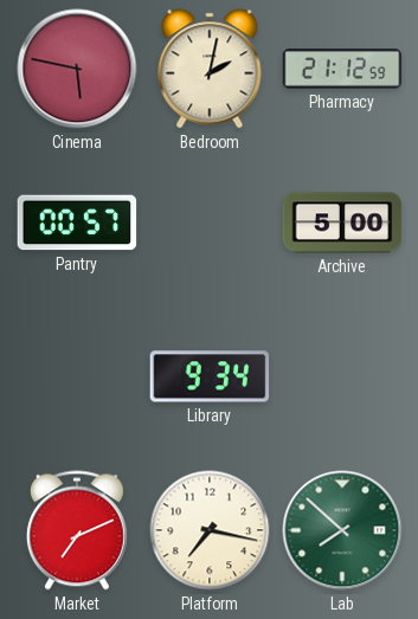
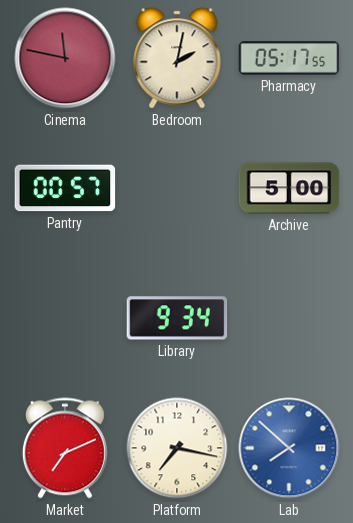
Cinema: 5:47 -> 11:47 (65, 58)
Pharmacy: 21:12 -> 05:17 (289, 58)
Lab dial: green -> blue (289, 448)
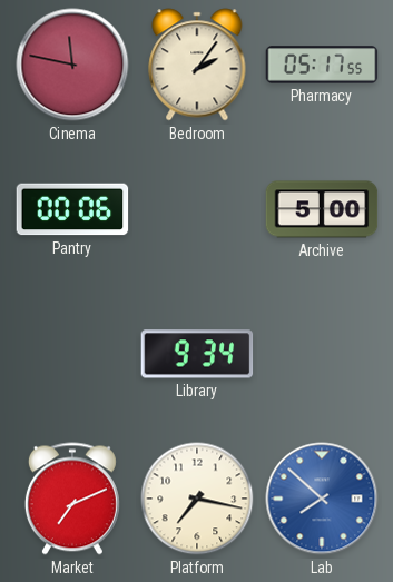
Bedroom: 2:02 -> 2:06 (197, 65)
Pantry: 00:57 -> 00:06 (72, 209)
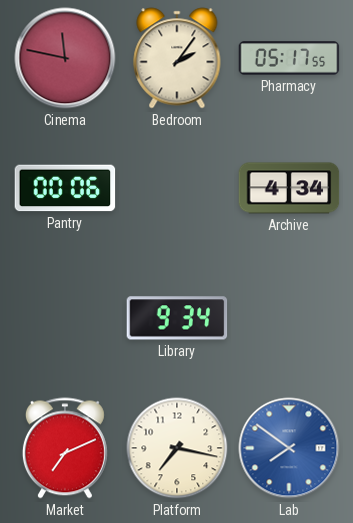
Archive: 5:00 -> 4:34 (289, 188)
Lab: 7:52 -> 7:51 (289, 448)
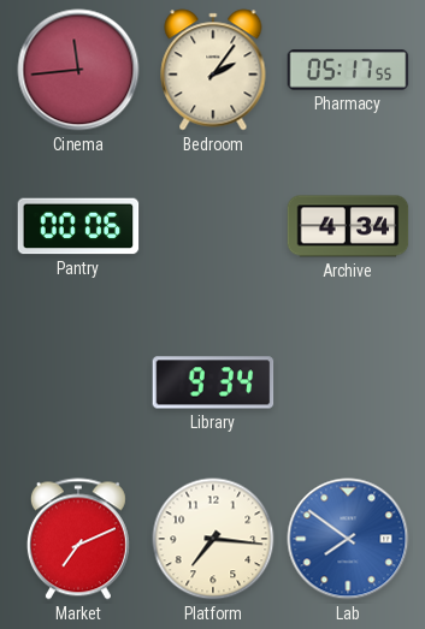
Cinema: 11:47 -> 11:44 (78, 70)
Platform: 7:17 -> 7:16 (213, 539)
